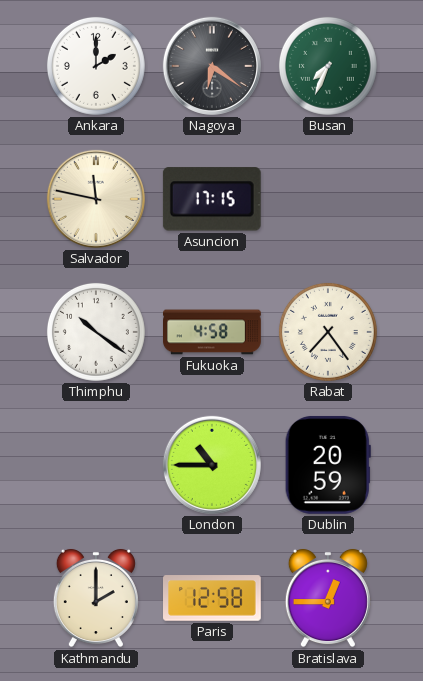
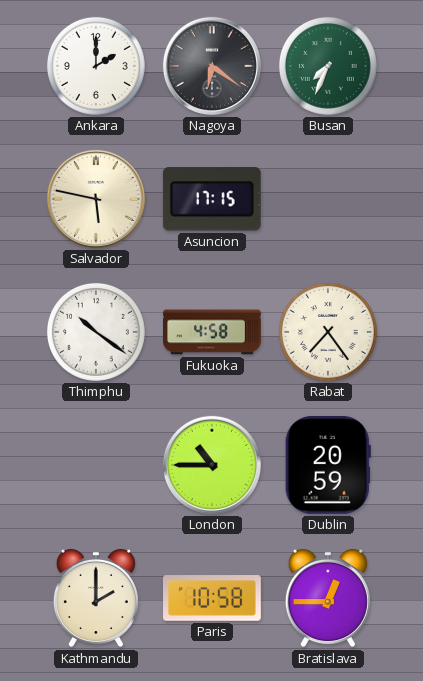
Salvador: 11:47 -> 5:47 (96, 199)
Paris: 12:58 -> 10:58 (213, 598)
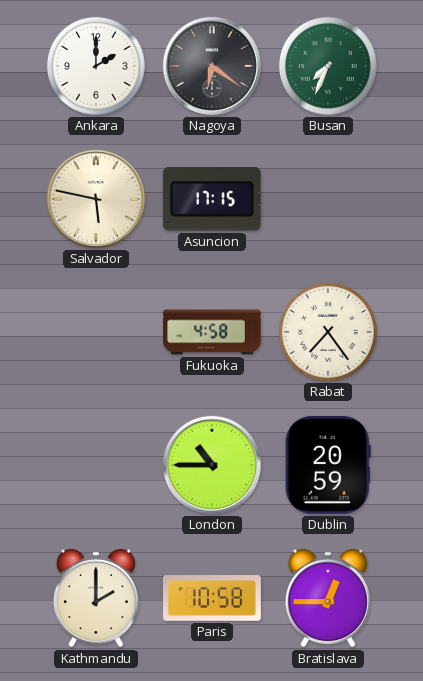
Thimphu: 10:21 -> none (96, 332)
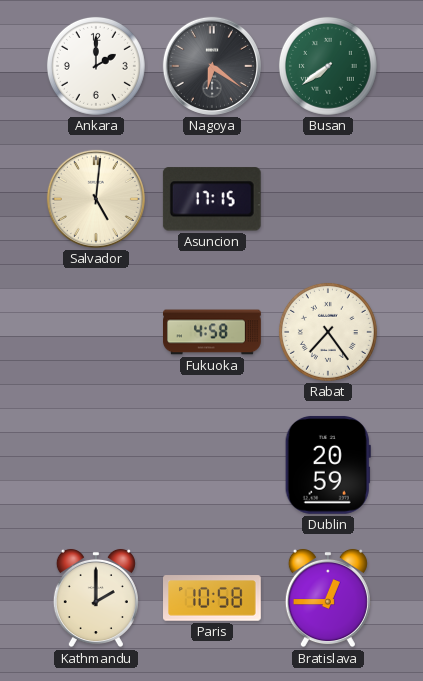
Busan: 7:34 -> 7:39 (328, 66)
Salvador: 5:47 -> 5:01 (96, 199)
London: 10:45 -> none (212, 465)
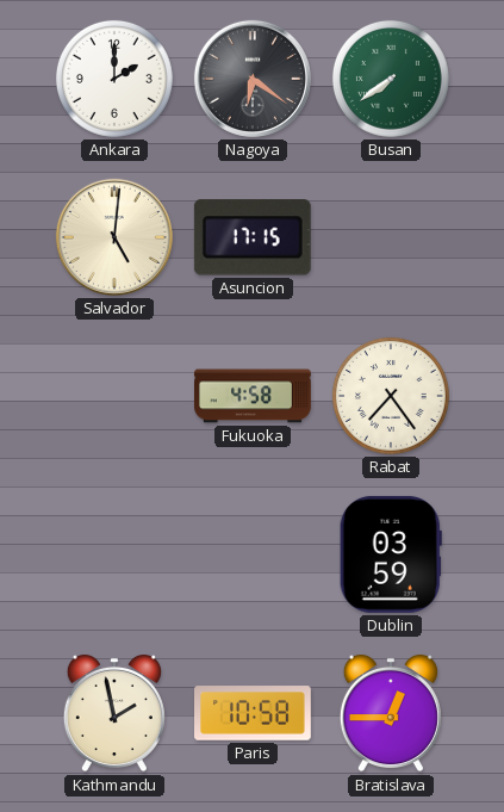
Dublin: 20:59 -> 03:59 (391, 554)
Kathmandu: 2:00 -> 1:58 (114, 713)
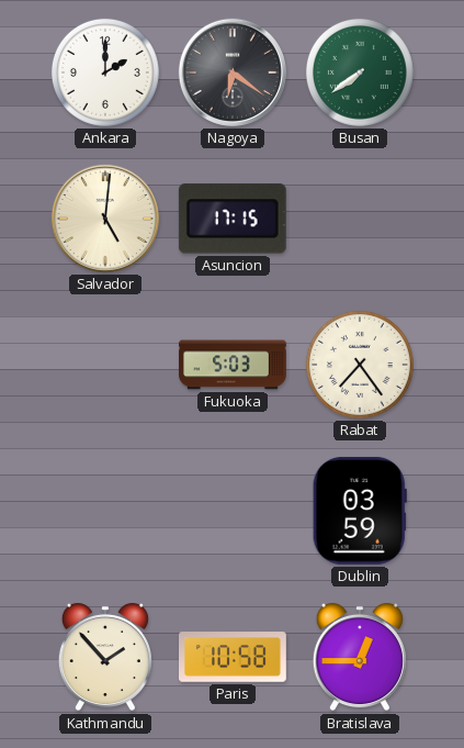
Fukuoka: 4:58 -> 5:03 (233, 365)
Kathmandu: 1:58 -> 1:53 (105, 657)
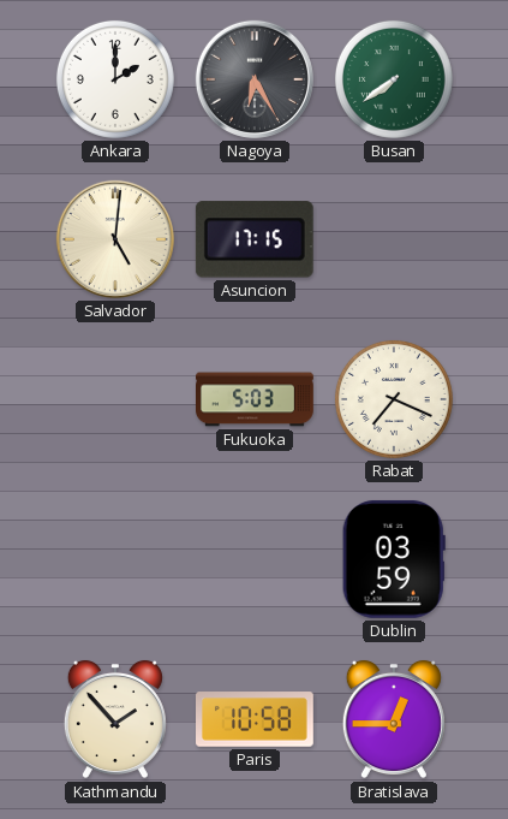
Nagoya: 6:21 -> 6:25 (255, 79)
Rabat: 7:24 -> 7:19 (394, 399)
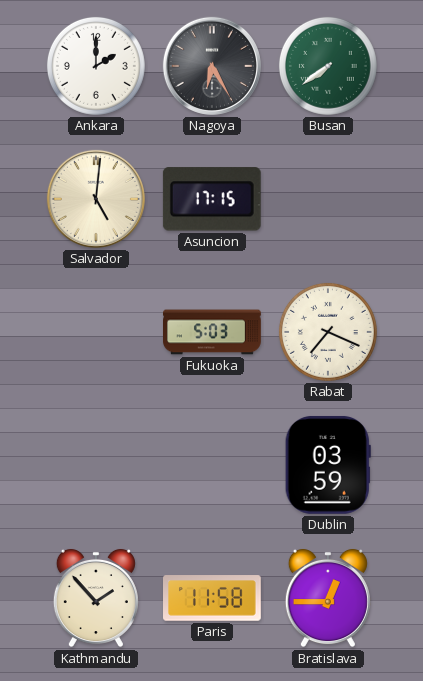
Paris: 10:58 -> 11:58 (213, 598)
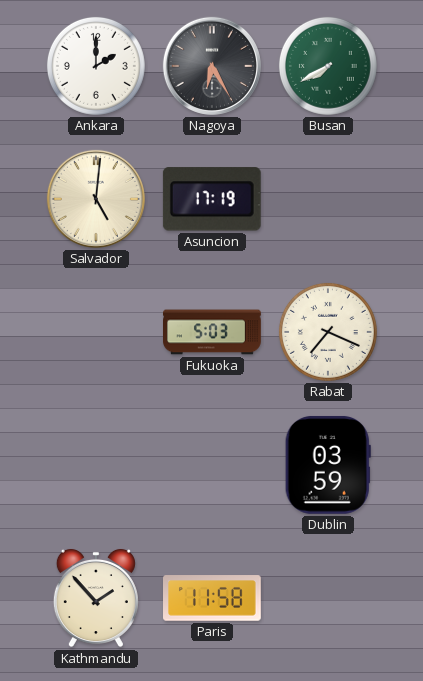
Busan: 7:39 -> 7:40 (328, 66)
Asuncion: 17:15 -> 17:19 (212, 199)
Bratislava: 12:45 -> none (328, 598)
